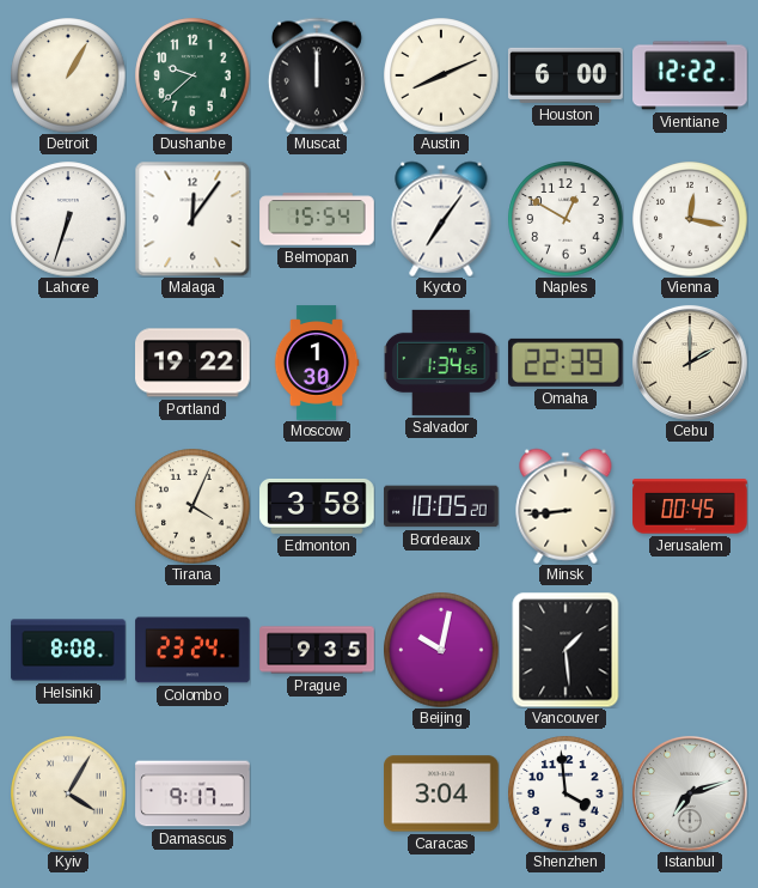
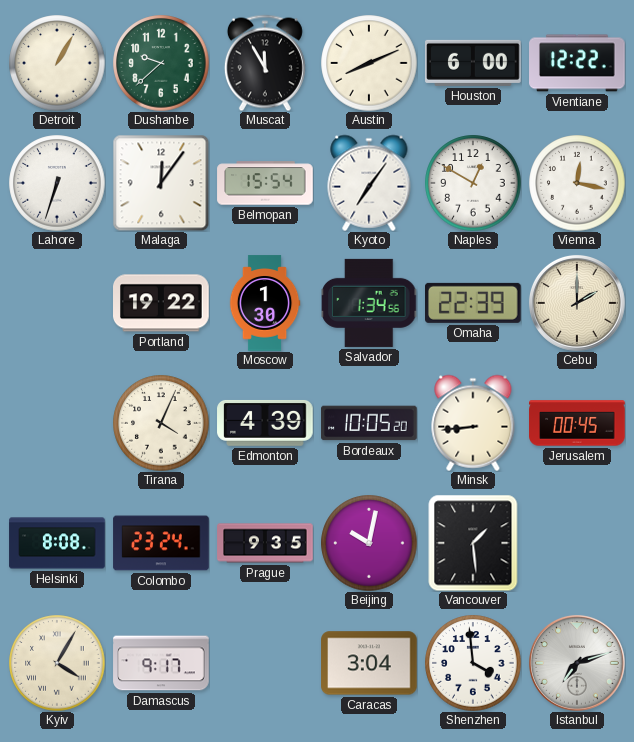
Muscat: 12:00 -> 11:55 (265, 63)
Edmonton: 3:58 -> 4:39 (265, 423)
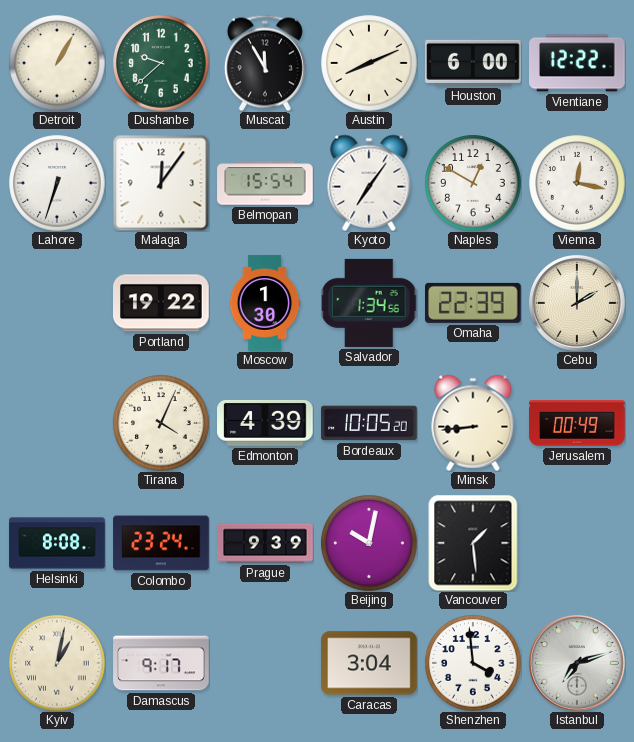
Jerusalem: 00:45 -> 00:49 (577, 423)
Prague: 9:35 -> 9:39 (265, 543)
Kyiv: 4:05 -> 1:02 (57, 663)
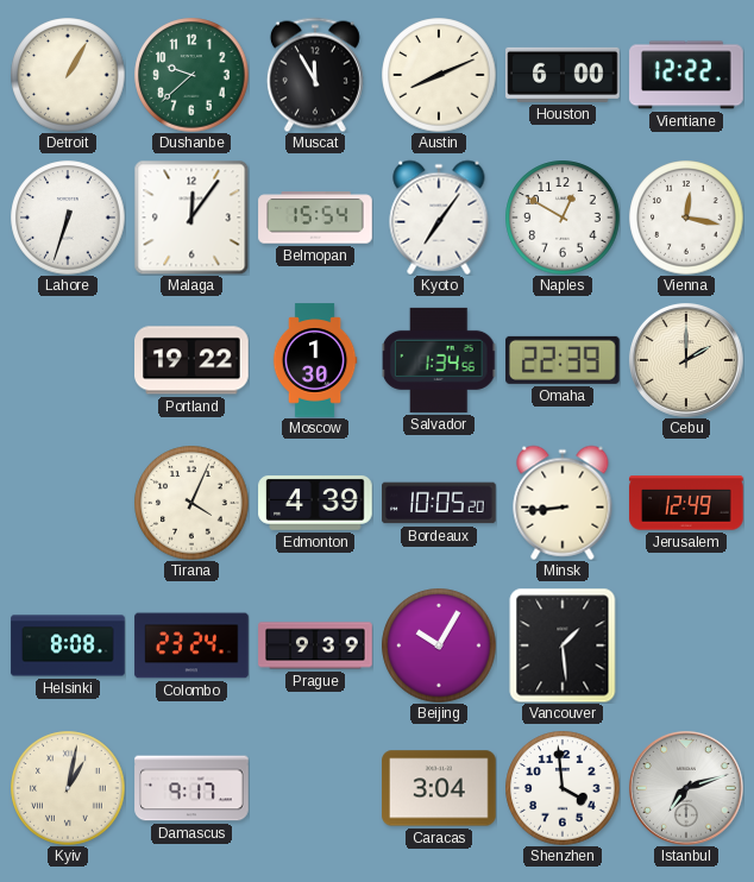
Jerusalem: 00:49 -> 12:49 (686, 503)
Beijing: 10:02 -> 10:05 (439, 645)
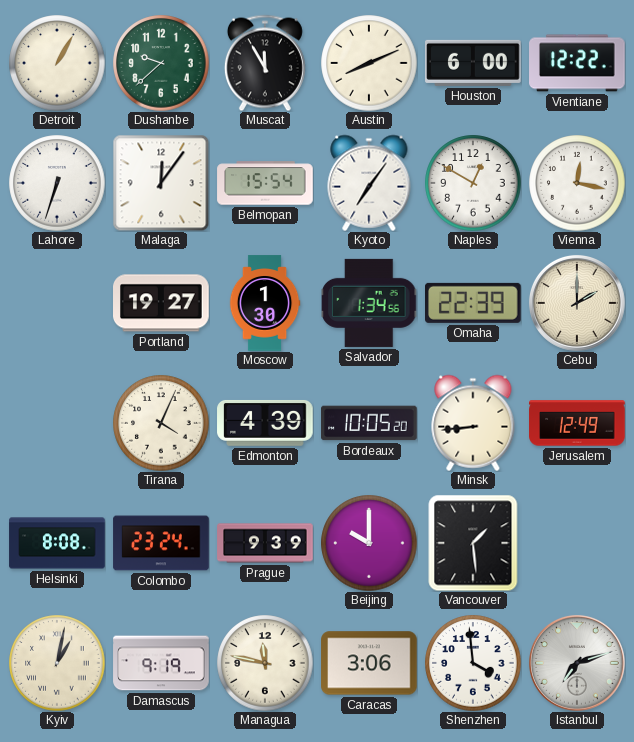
Portland: 19:22 -> 19:27 (161, 303)
Beijing: 10:05 -> 10:00 (369, 543)
Damascus: 9:17 -> 9:19 (161, 663)
Managua: none -> 11:47 (265, 663)
Caracas: 3:04 -> 3:06 (369, 663)
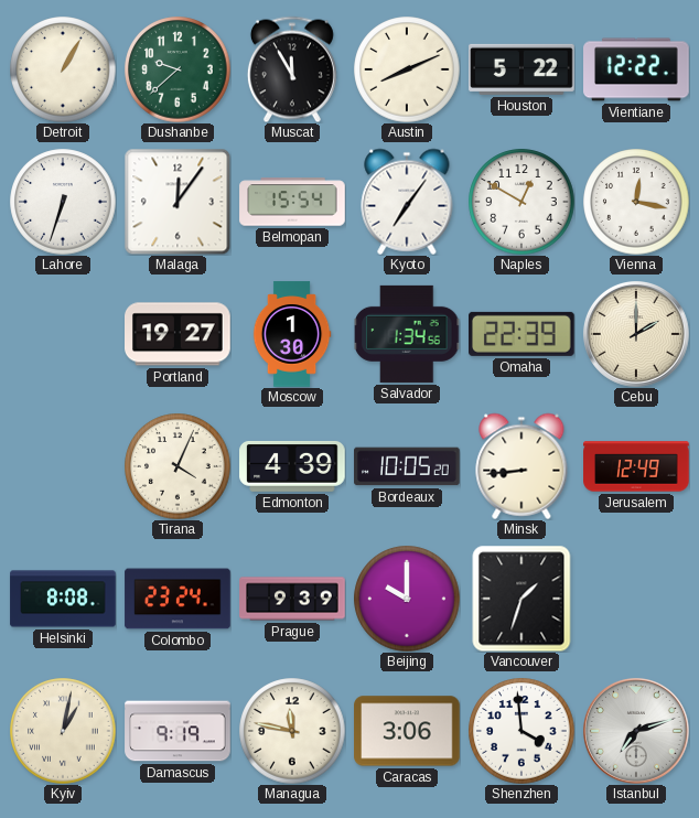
Houston: 6:00 -> 5:22 (521, 69)
Vancouver: 1:29 -> 1:33 (521, 599)
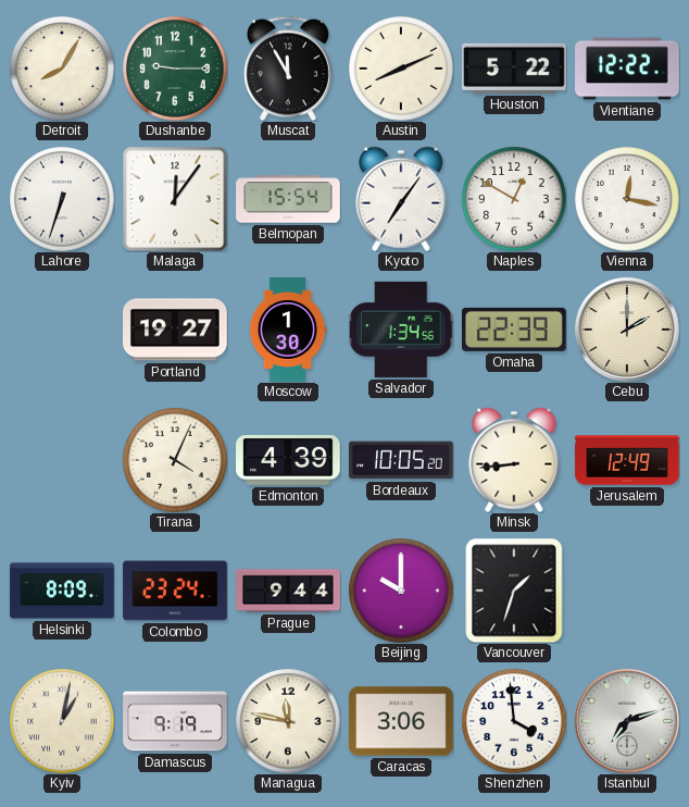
Detroit: 1:05 -> 8:05 (62, 69)
Dushanbe: 9:38 -> 9:15 (175, 69)
Helsinki: 8:08 -> 8:09 (62, 591)
Prague: 9:39 -> 9:44 (288, 591)
